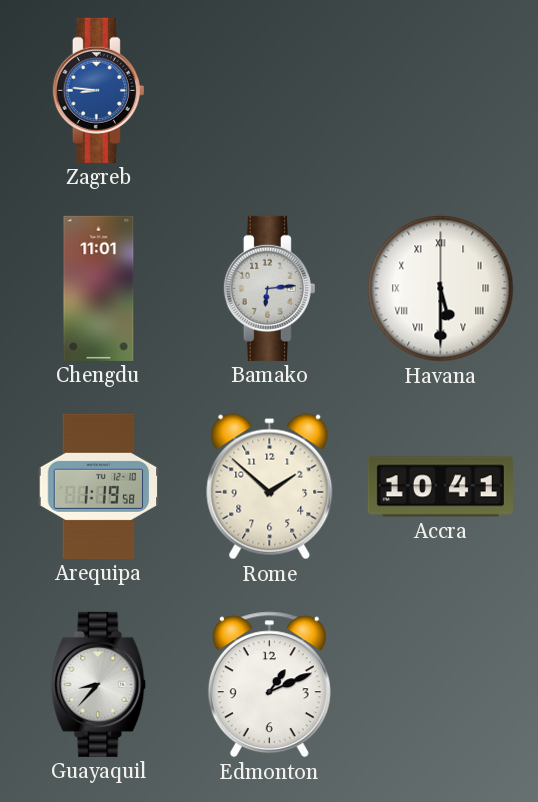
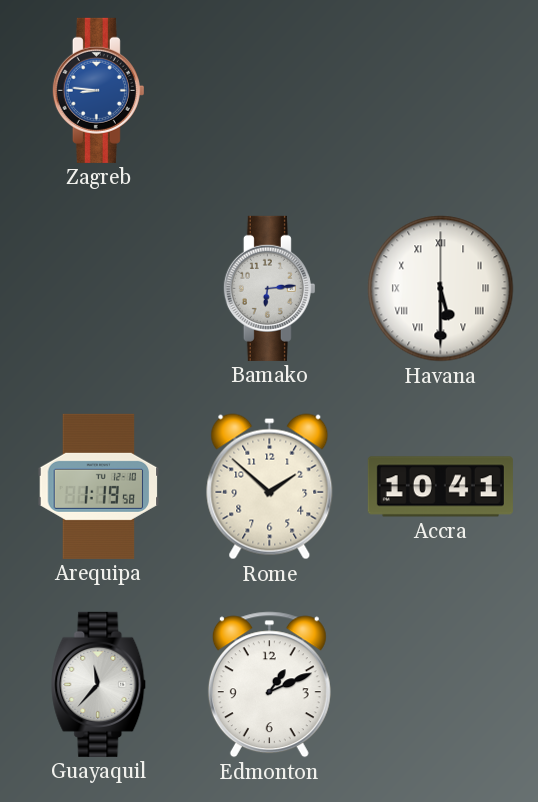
Chengdu: 11:01 -> none (99, 288)
Guayaquil: 8:37 -> 11:37 (99, 684)
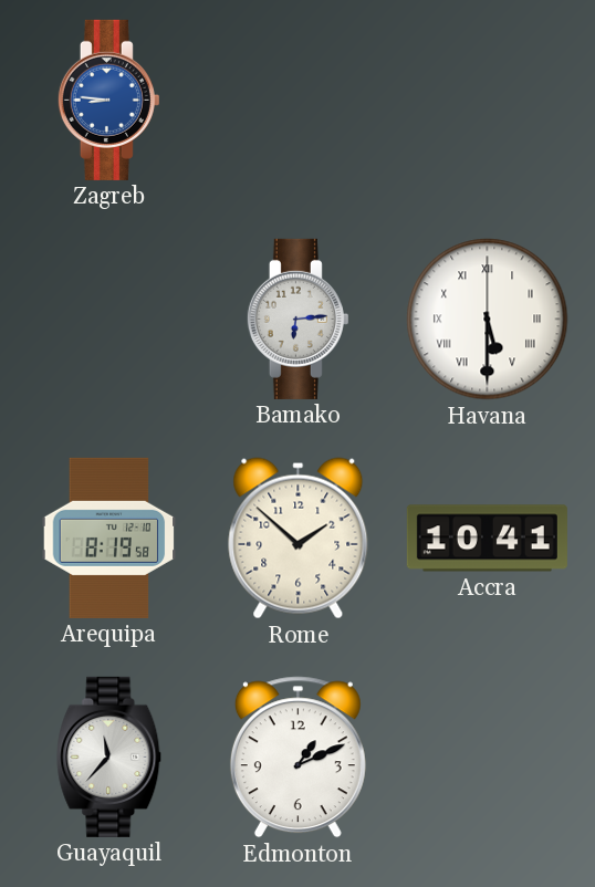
Arequipa: 1:19 -> 8:19 (109, 538)
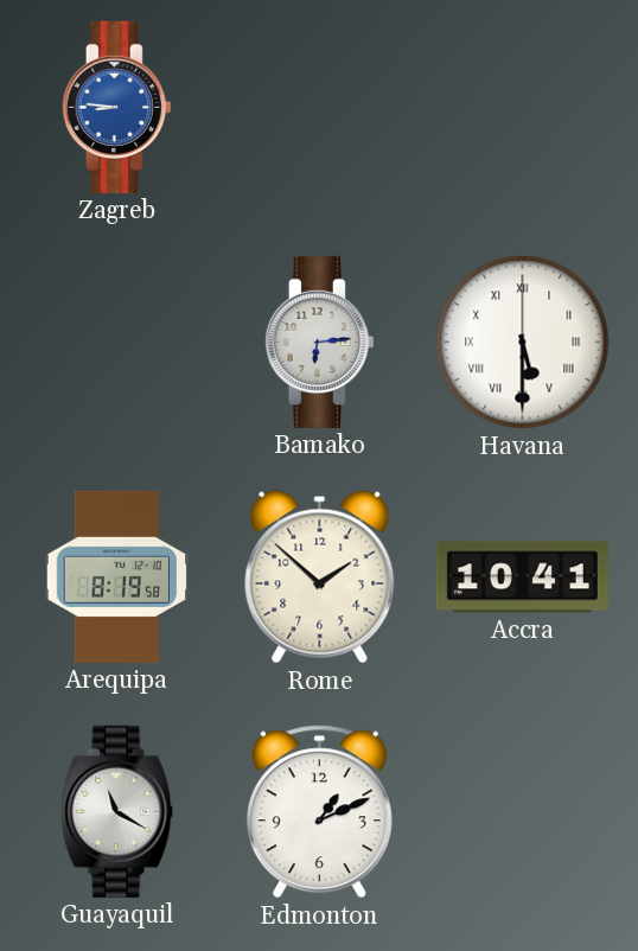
Guayaquil: 11:37 -> 11:20 (117, 811)
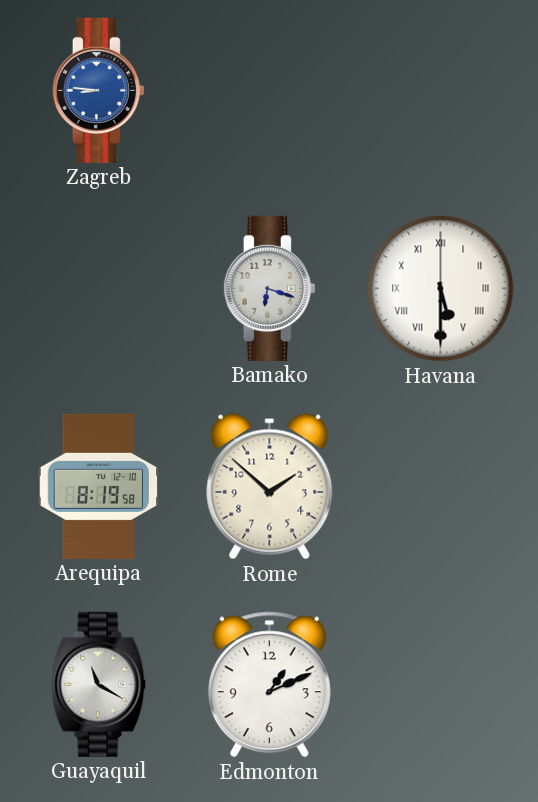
Bamako: 6:14 -> 6:18 (269, 288)
Accra: 10:41 -> none (522, 577)
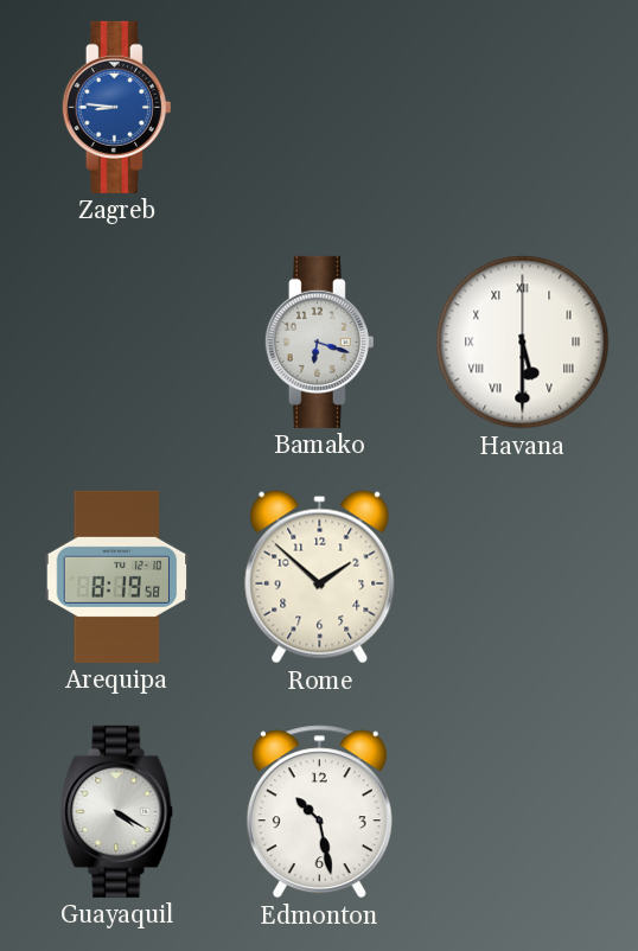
Guayaquil: 11:20 -> 4:20 (117, 811)
Edmonton: 1:11 -> 10:28 (319, 812)
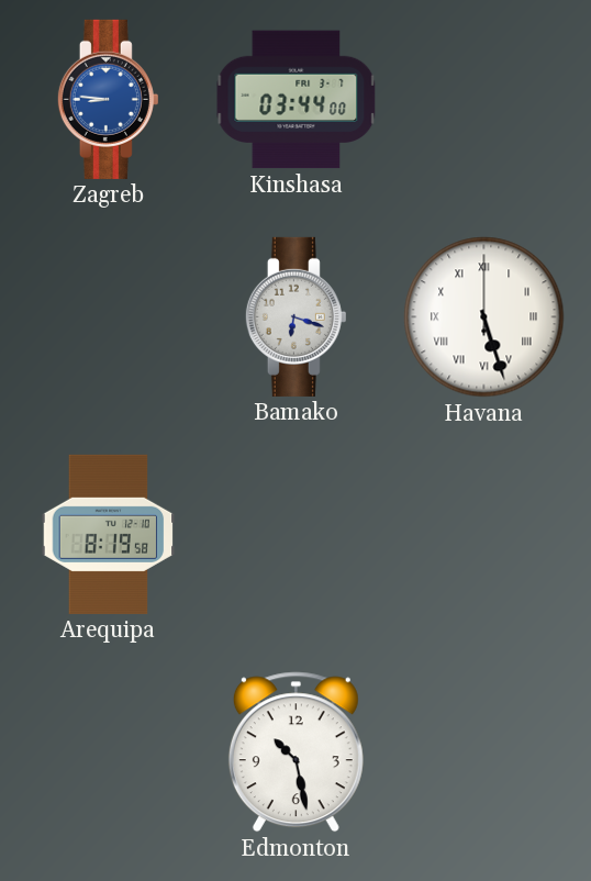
Kinshasa: none -> 03:44 (297, 100)
Havana: 5:30 -> 5:27 (484, 317)
Rome: 1:52 -> none (320, 577)
Guayaquil: 4:20 -> none (117, 811)
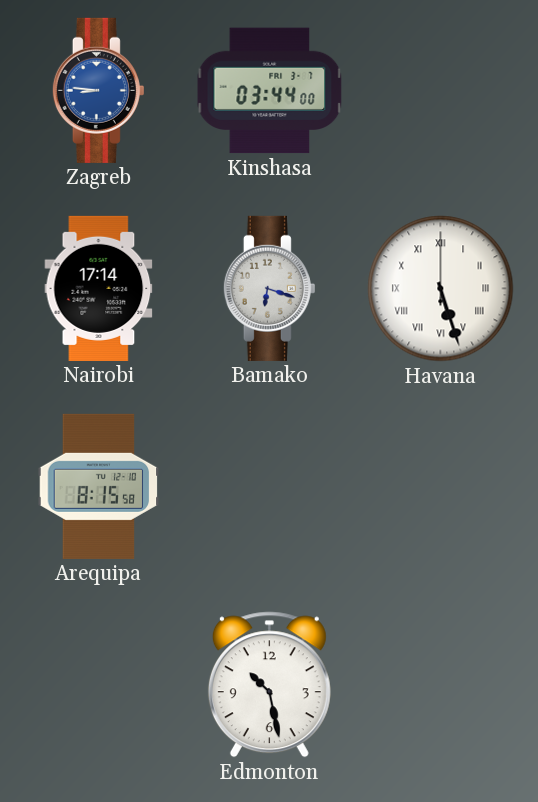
Nairobi: none -> 17:14 (99, 288)
Arequipa: 8:19 -> 8:15 (99, 486)
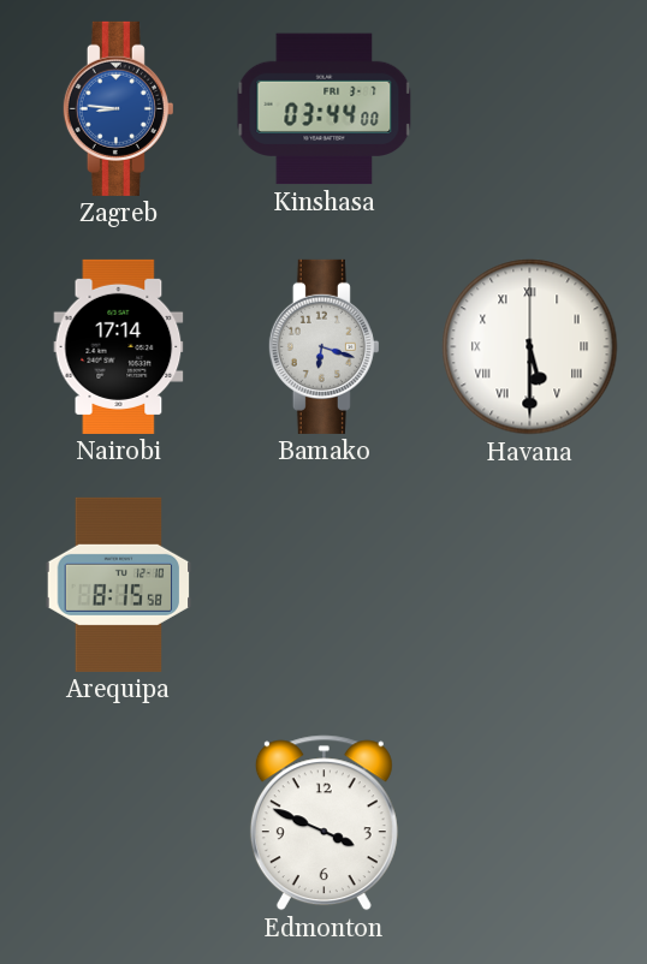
Havana: 5:27 -> 5:30 (530, 347)
Edmonton: 10:28 -> 3:49 (323, 823)
